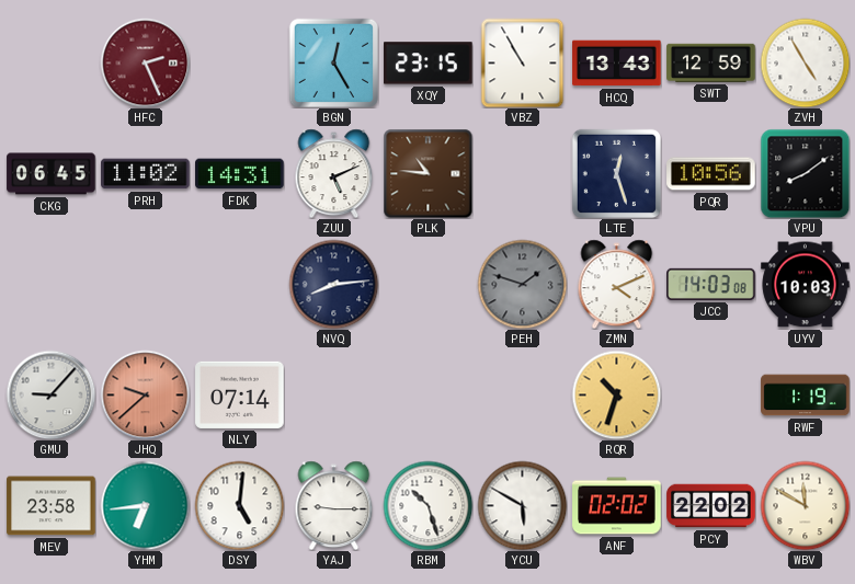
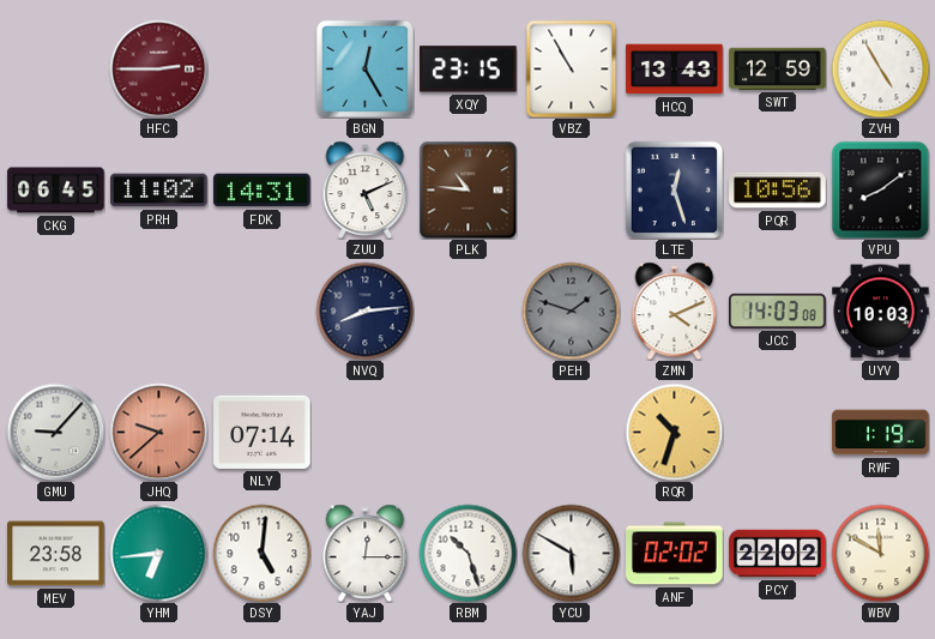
HFC: 2:26 -> 2:45 (158, 68)
YAJ: 9:15 -> 12:15 (366, 553)
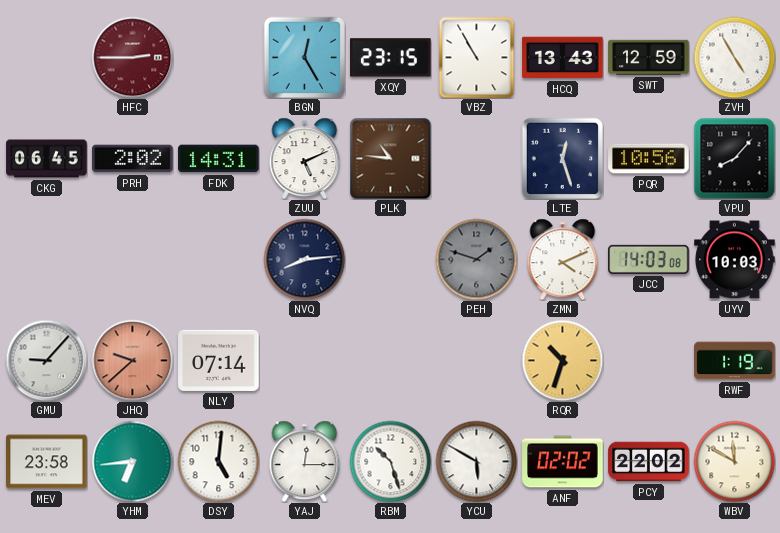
PRH: 11:02 -> 2:02 (133, 159)
VPU: 8:09 -> 8:07 (734, 158)
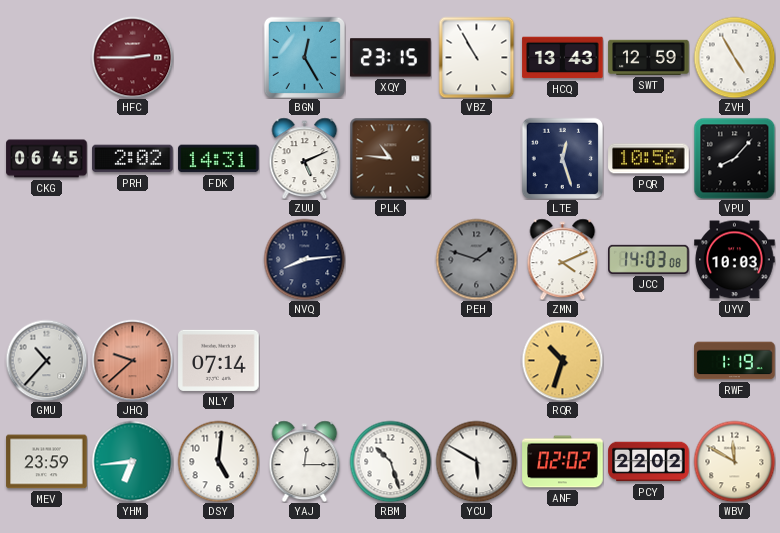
GMU: 9:07 -> 10:37 (46, 360)
MEV: 23:58 -> 23:59 (47, 462)
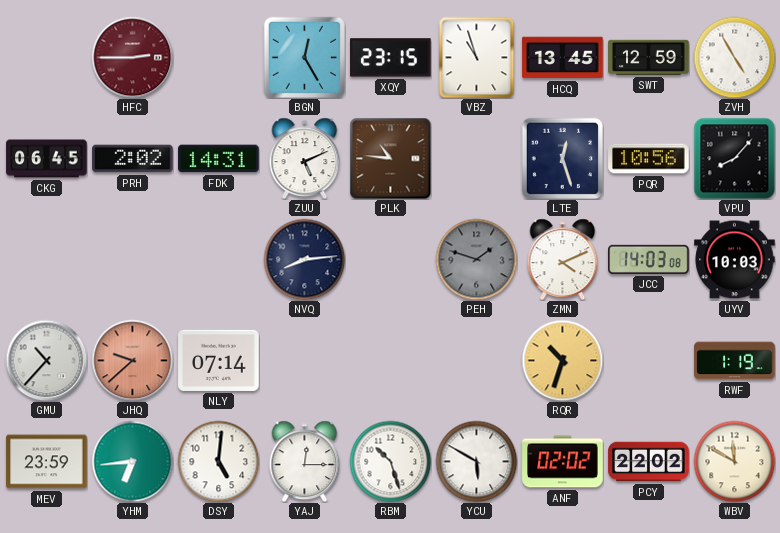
VBZ: 10:55 -> 10:57 (477, 57)
HCQ: 13:43 -> 13:45 (563, 58)
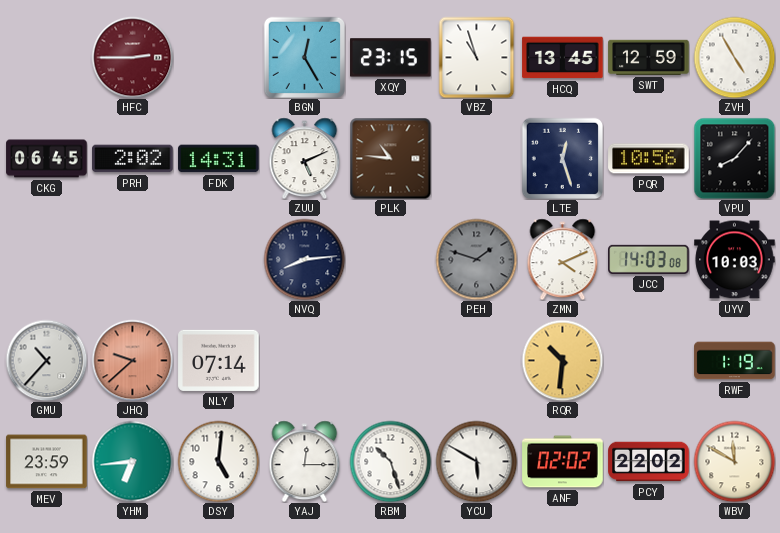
RQR: 10:33 -> 10:31 (562, 360)
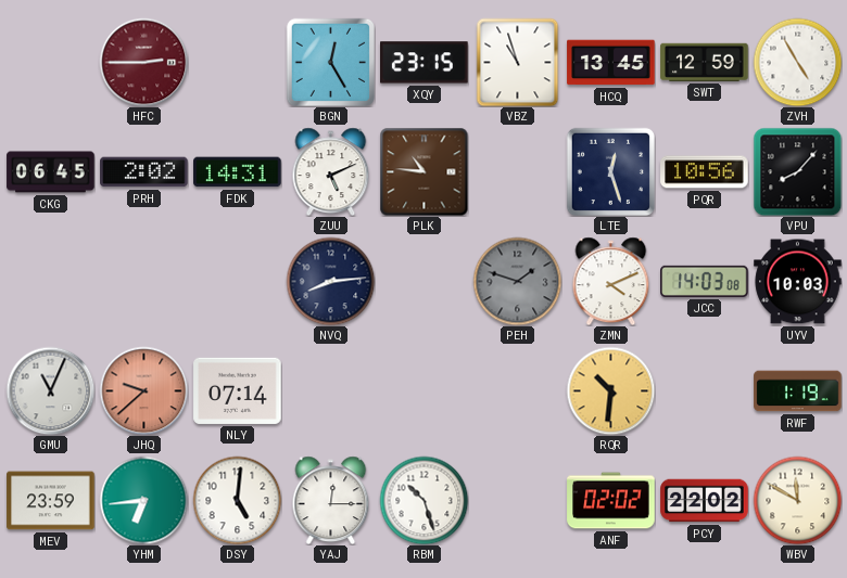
GMU: 10:37 -> 11:04 (50, 390)
YCU: 5:50 -> none (476, 461)
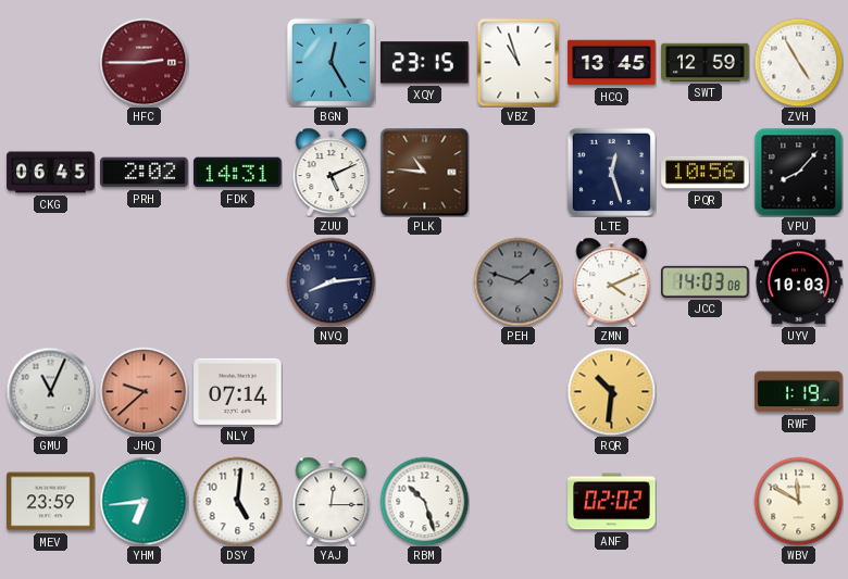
PCY: 22:02 -> none (705, 501)
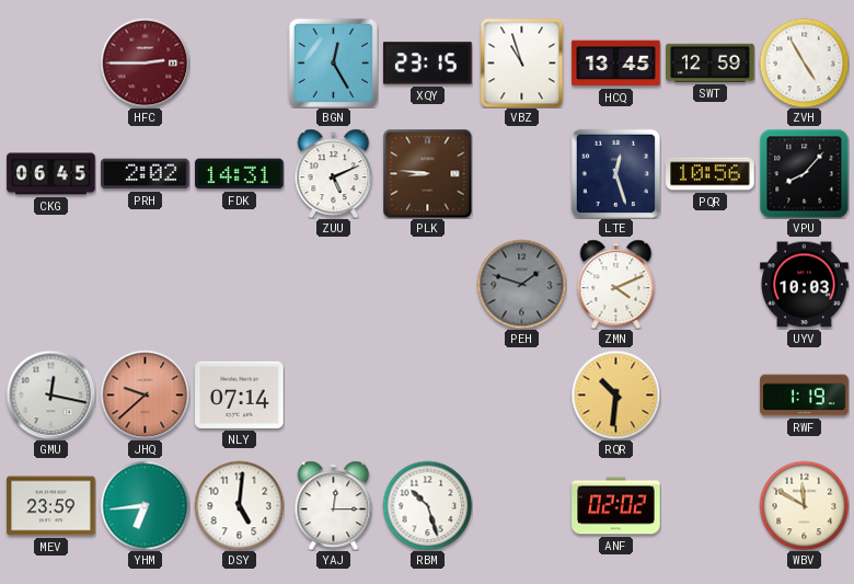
PLK: 10:46 -> 8:46 (427, 173)
NVQ: 8:14 -> none (331, 281)
JCC: 14:03 -> none (706, 281)
GMU: 11:04 -> 12:17 (50, 394)
